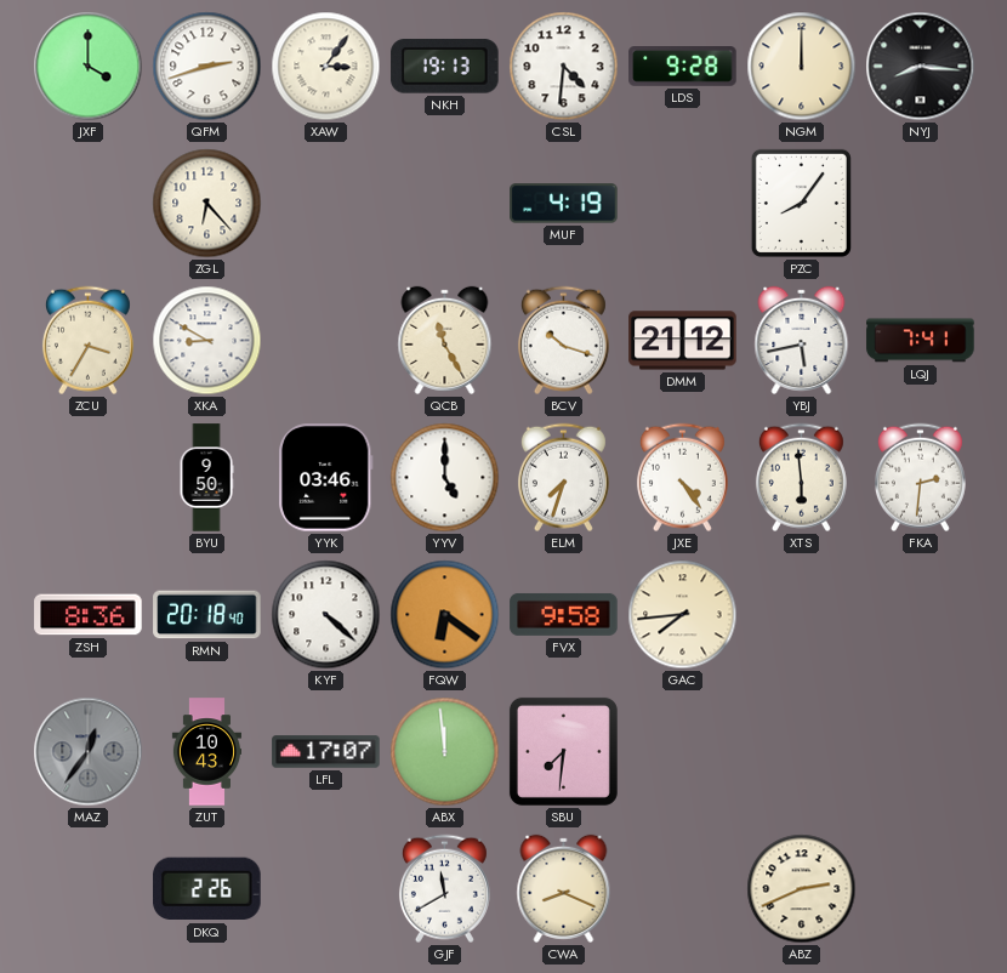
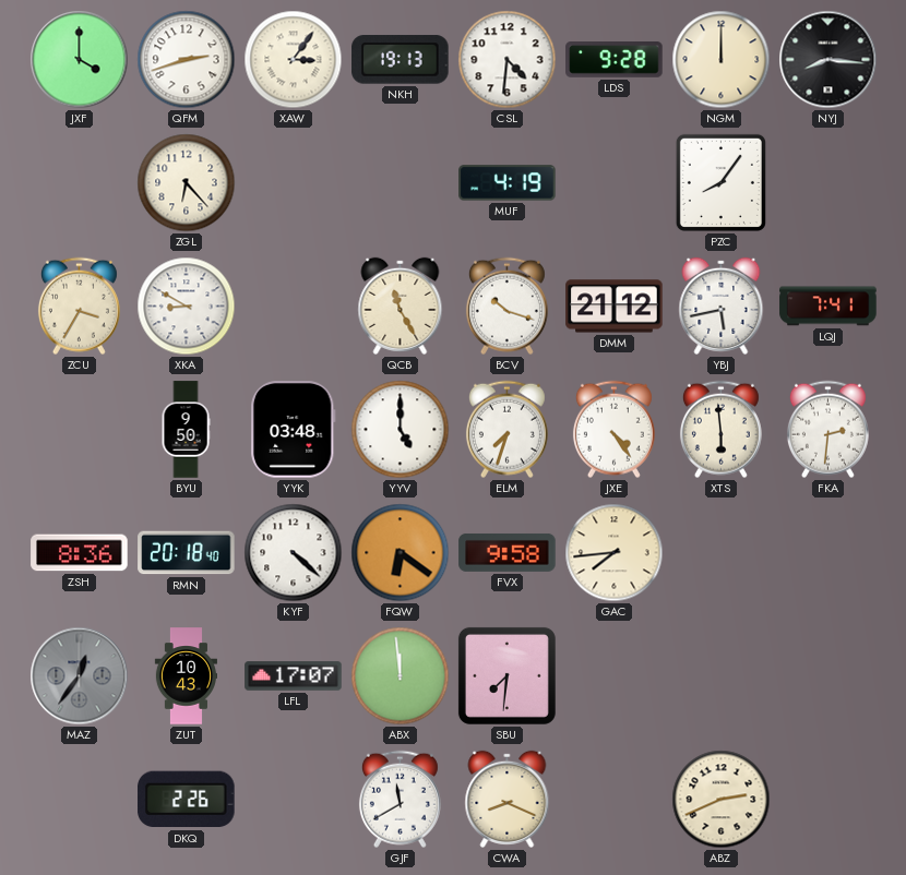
YYK: 03:46 -> 03:48 (294, 430)
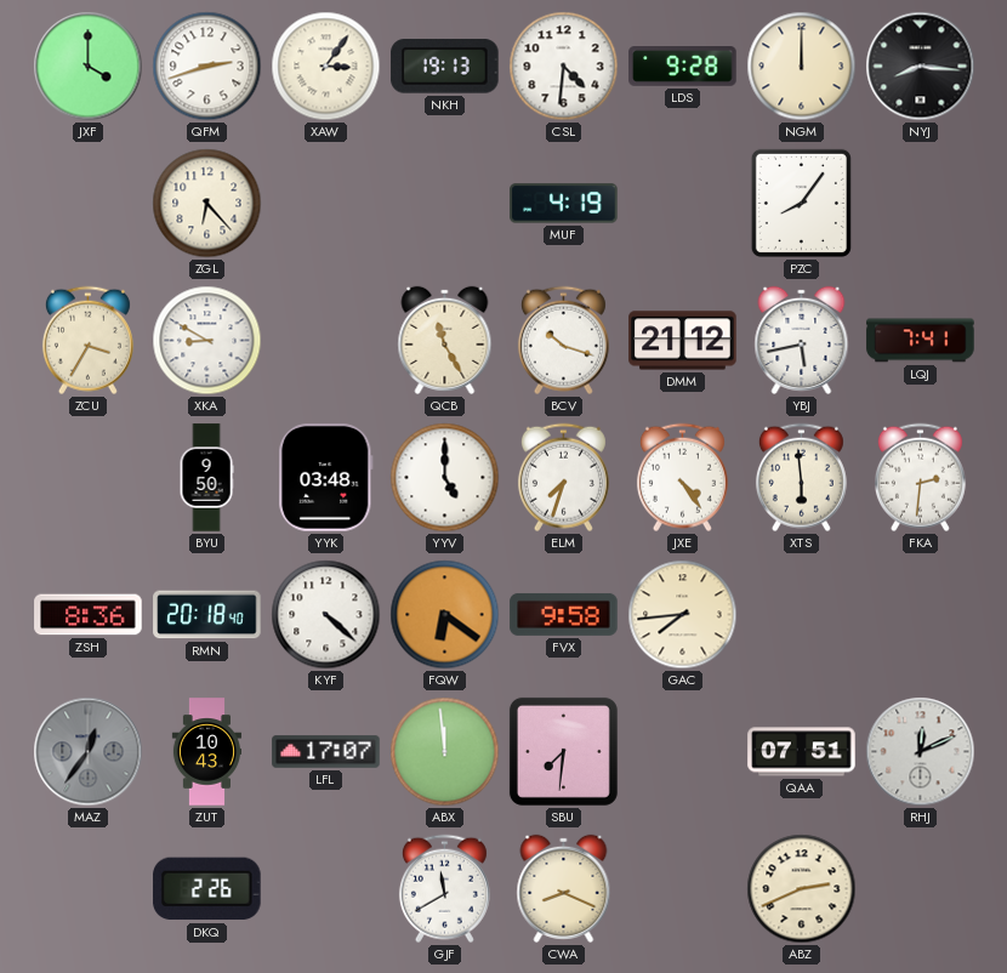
QAA: none -> 07:51 (802, 752)
RHJ: none -> 12:11 (921, 752)
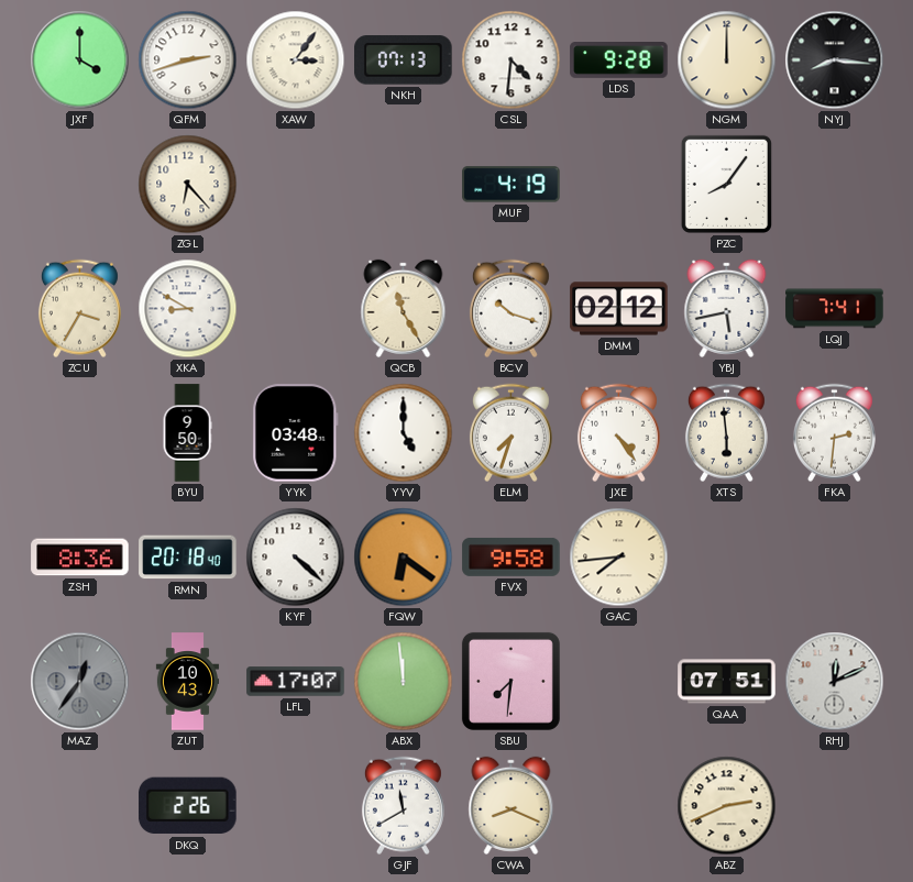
NKH: 19:13 -> 07:13 (404, 60)
DMM: 21:12 -> 02:12 (619, 309)
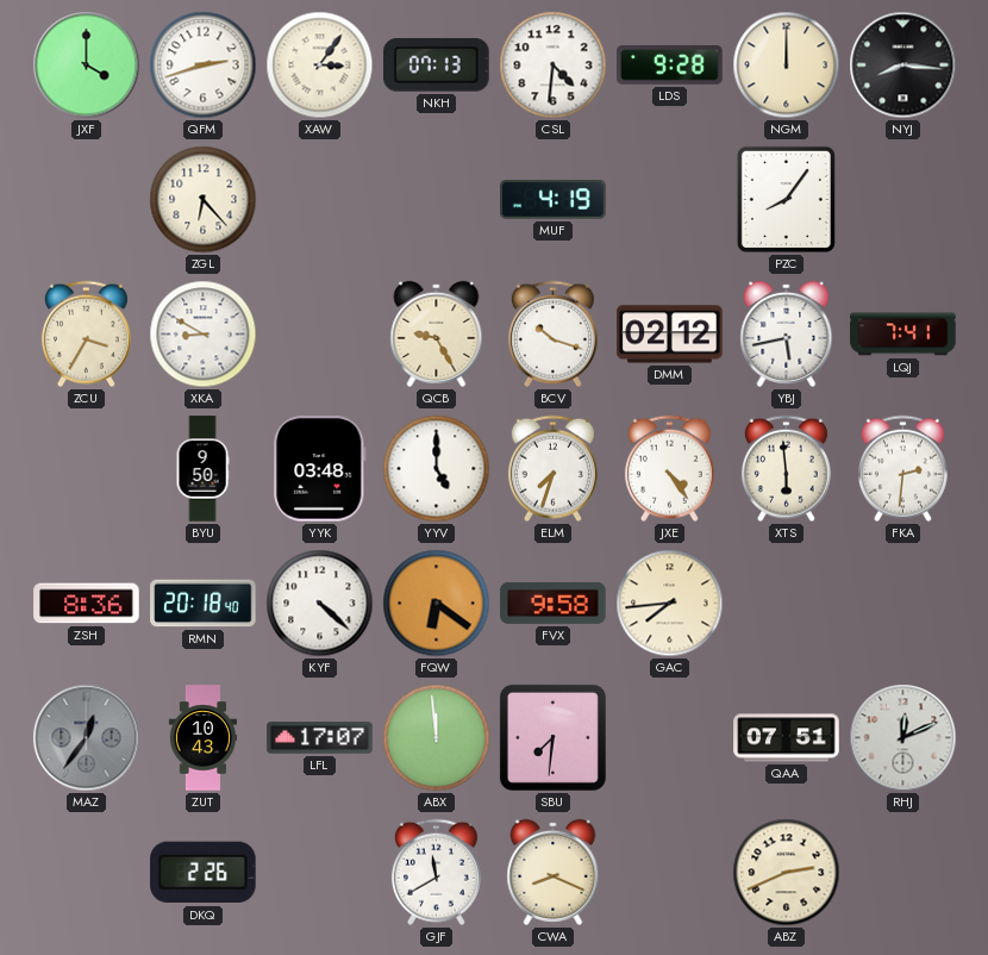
QCB: 11:25 -> 9:25 (437, 333)
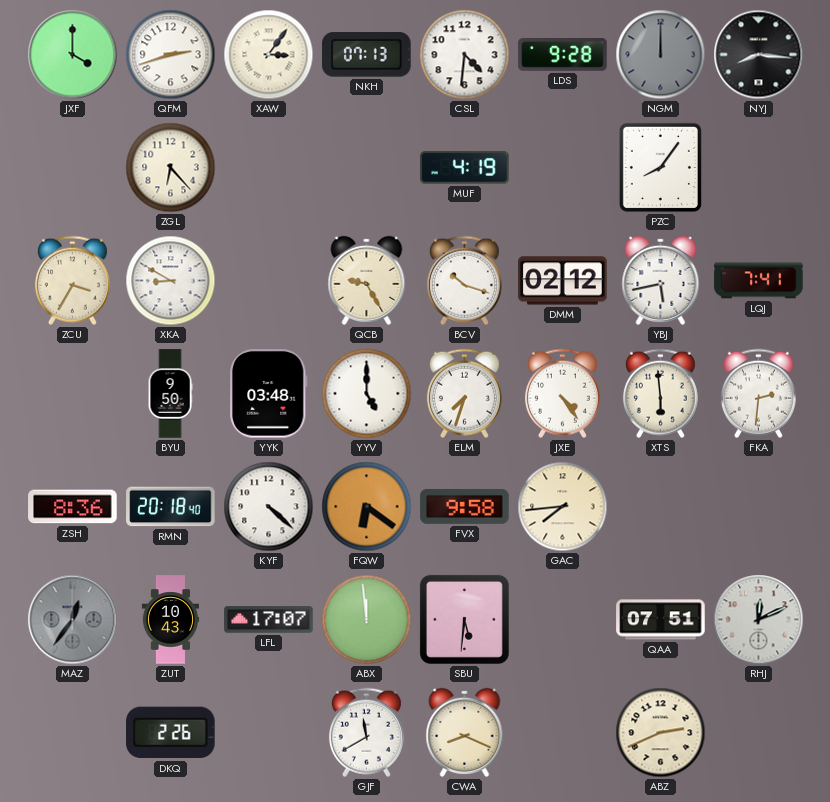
NGM dial: cream -> grey (661, 55)
SBU: 7:31 -> 5:31 (464, 619)
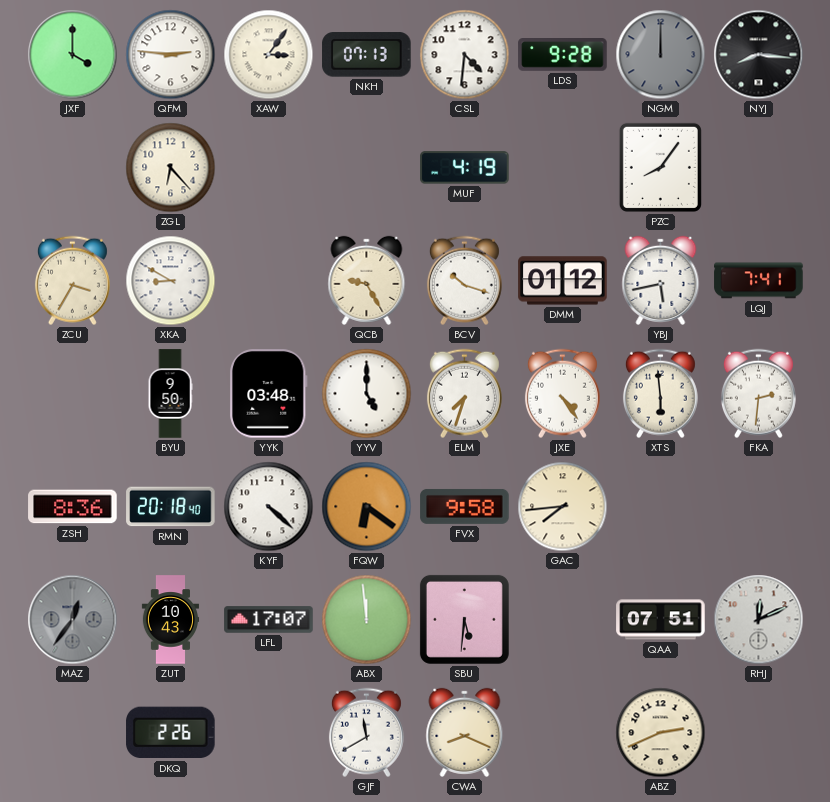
QFM: 2:42 -> 2:46 (171, 55)
DMM: 02:12 -> 01:12 (563, 281)
